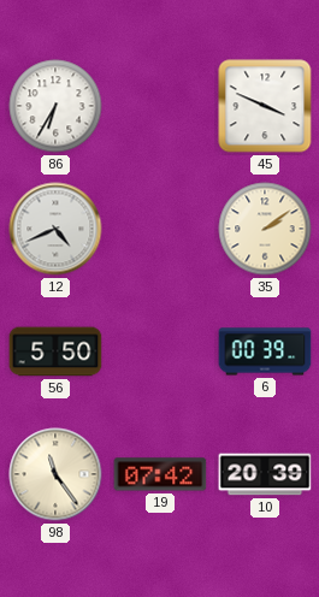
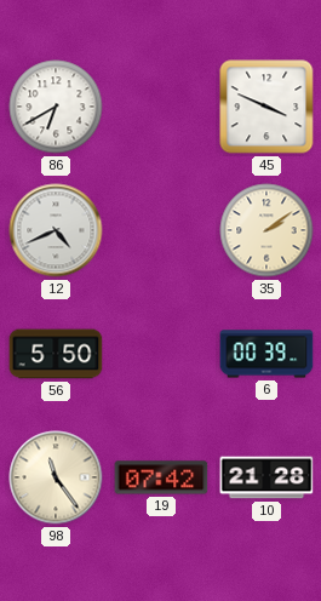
86: 6:35 -> 6:40 (56, 107)
10: 20:39 -> 21:28 (266, 477)
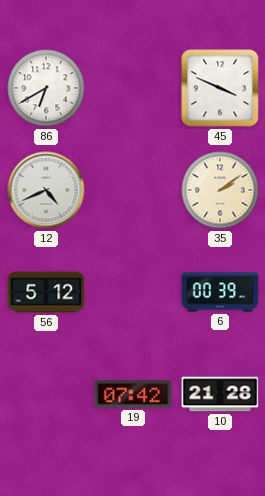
56: 5:50 -> 5:12 (46, 292)
98: 11:24 -> none (56, 477)
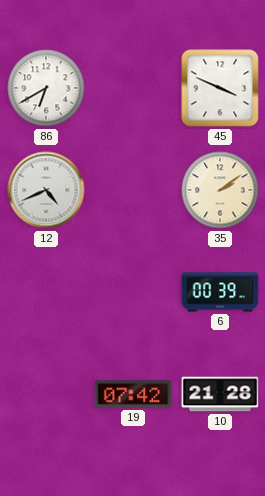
56: 5:12 -> none (46, 292)
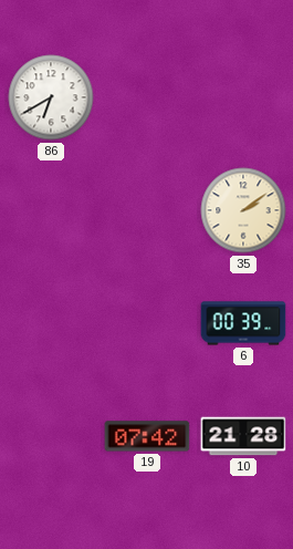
45: 3:49 -> none (220, 88)
12: 4:41 -> none (46, 190)
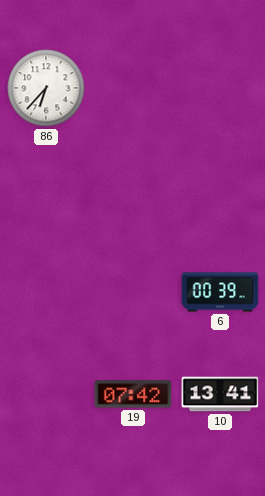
86: 6:40 -> 6:37 (46, 88)
35: 2:09 -> none (243, 210)
10: 21:28 -> 13:41 (220, 394)
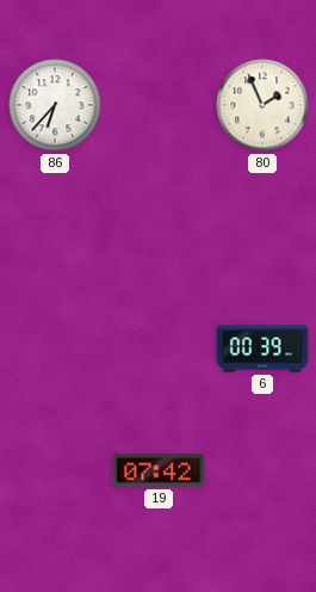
80: none -> 1:56 (262, 105)
10: 13:41 -> none (220, 394)
